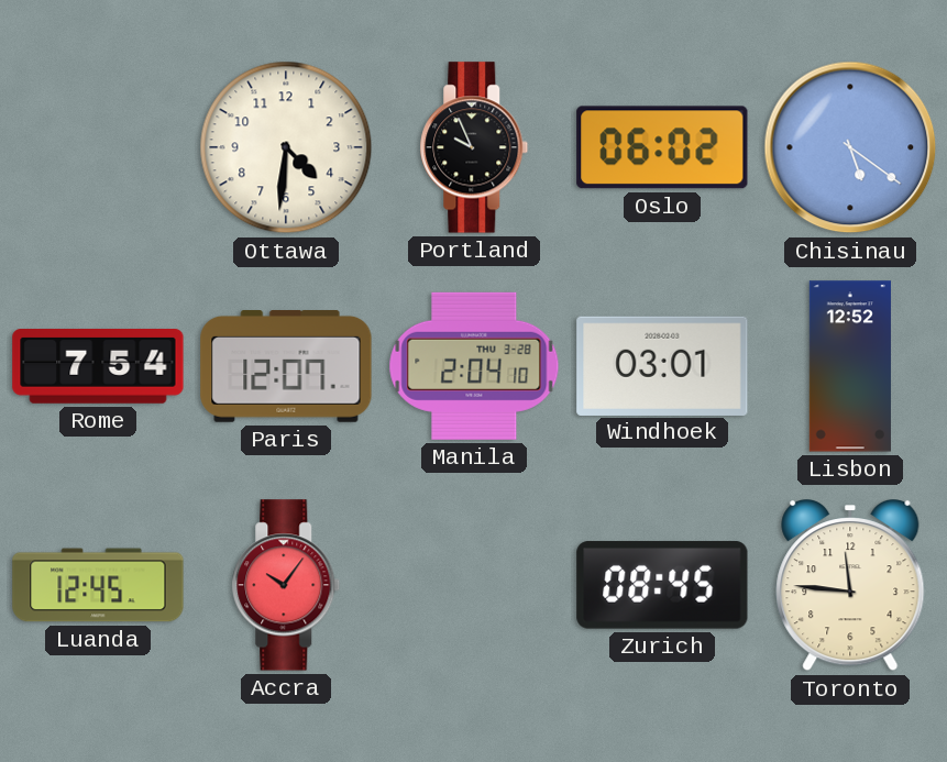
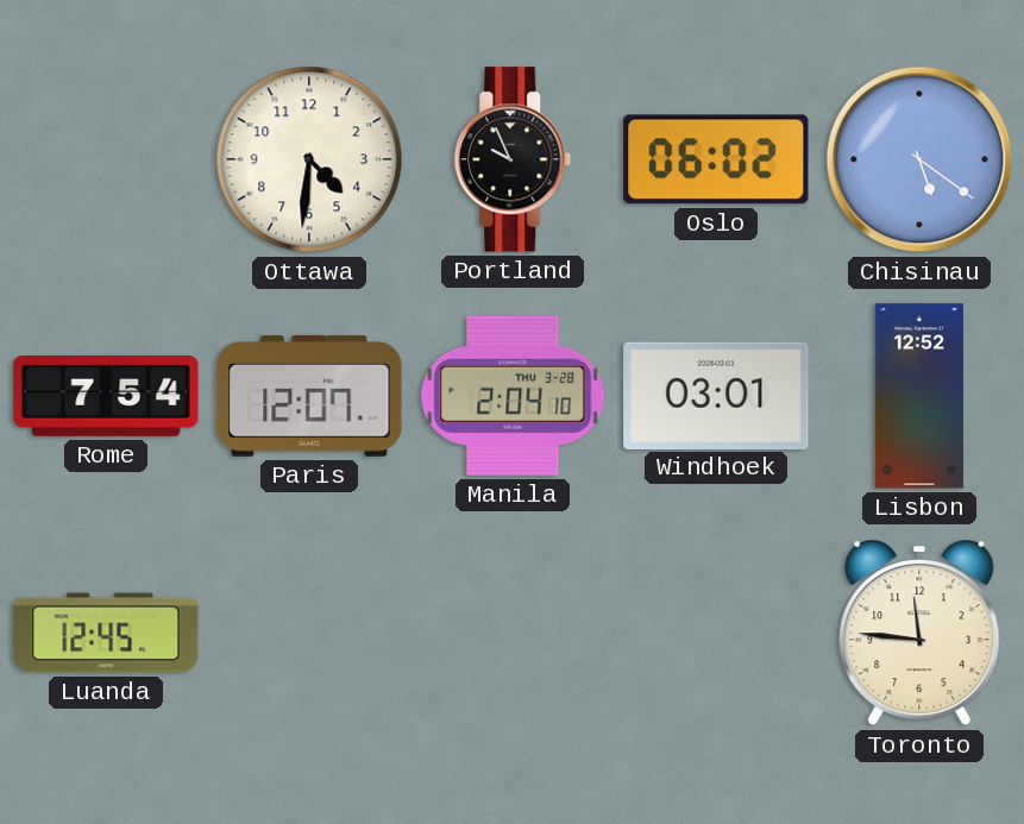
Accra: 10:06 -> none (286, 585)
Zurich: 08:45 -> none (662, 585)
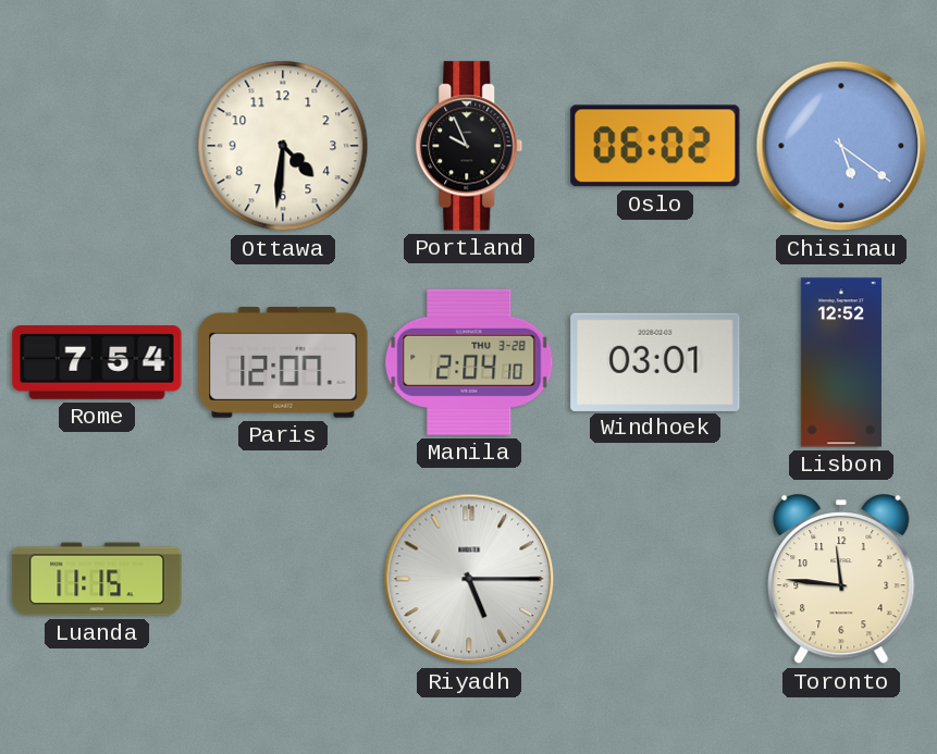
Luanda: 12:45 -> 11:15 (97, 579)
Riyadh: none -> 5:15 (469, 579)
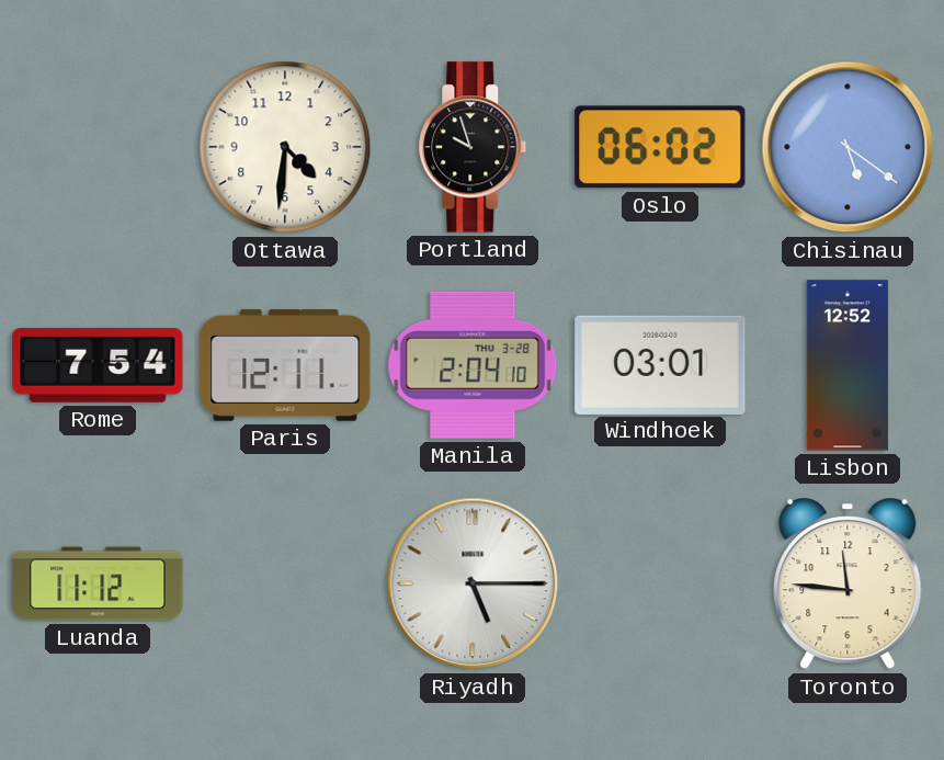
Portland: 9:56 -> 9:57 (473, 147)
Paris: 12:07 -> 12:11 (285, 366)
Luanda: 11:15 -> 11:12 (98, 583)
